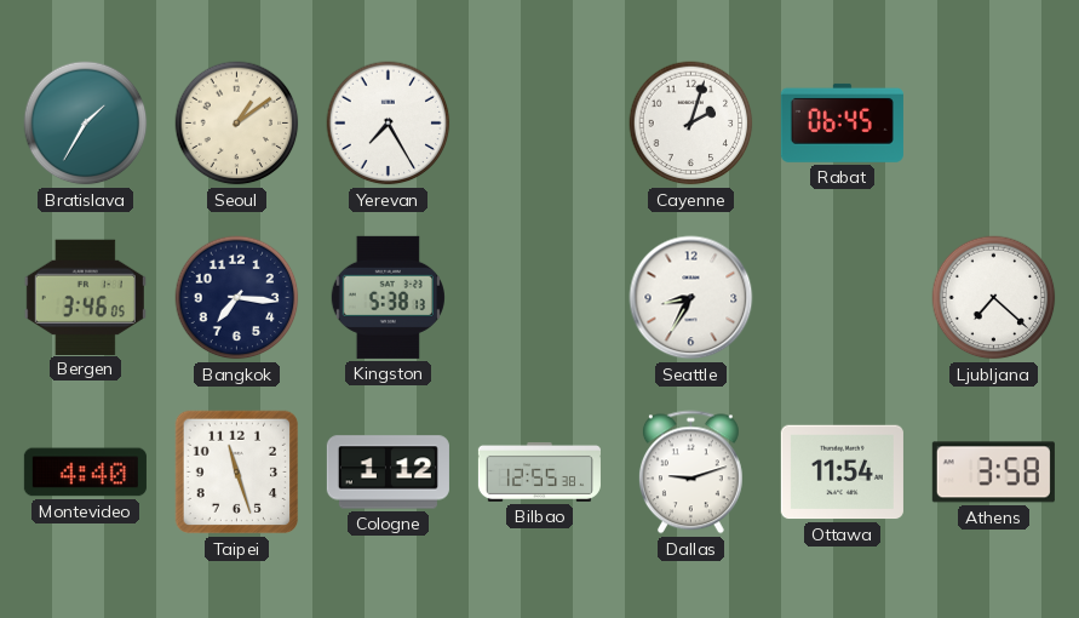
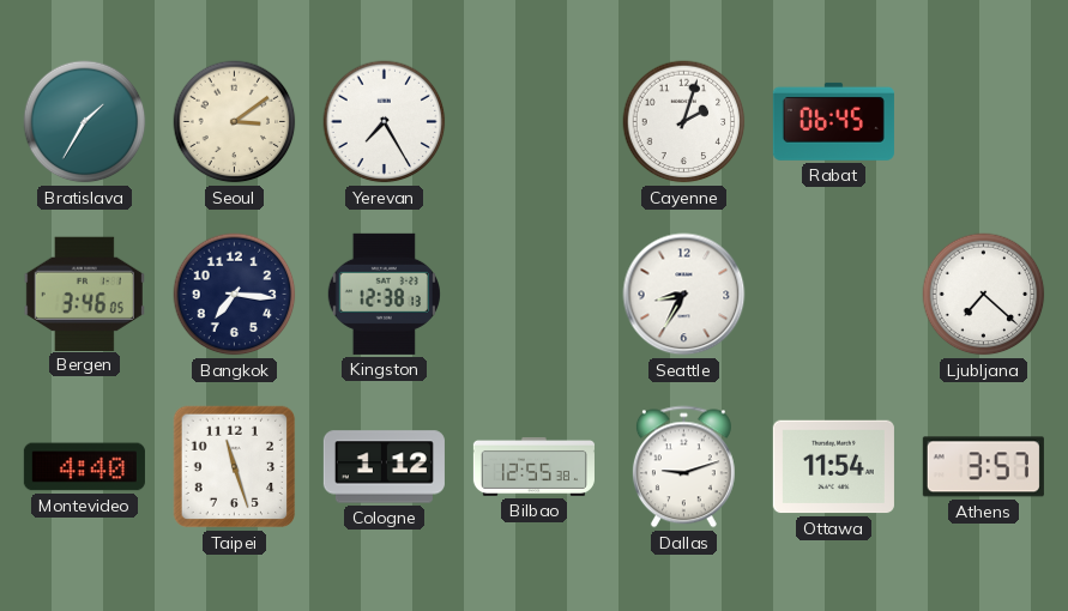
Seoul: 1:09 -> 3:09 (235, 122)
Kingston: 5:38 -> 12:38 (384, 294)
Athens: 3:58 -> 3:57 (983, 467)
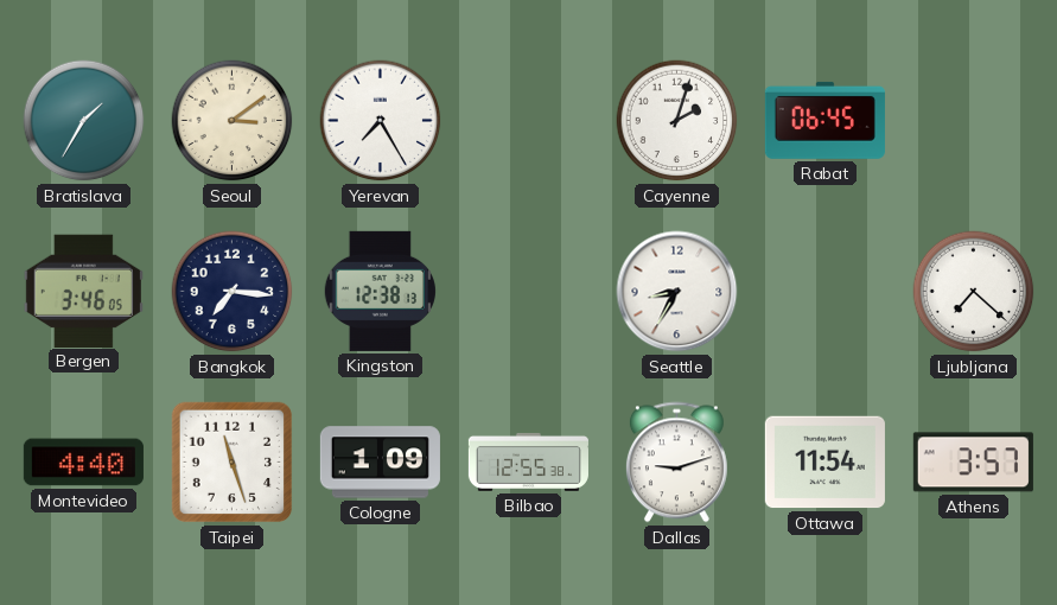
Cologne: 1:12 -> 1:09 (380, 463)
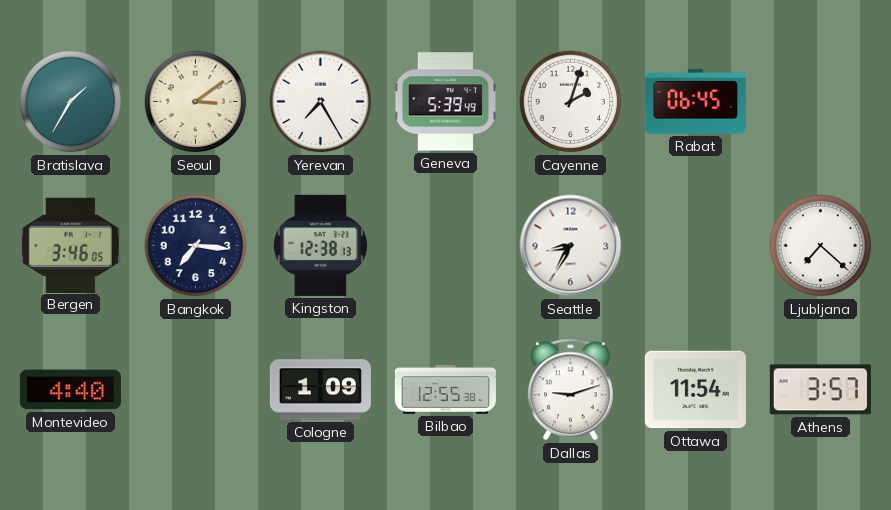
Geneva: none -> 5:39 (445, 102)
Taipei: 11:27 -> none (233, 463)
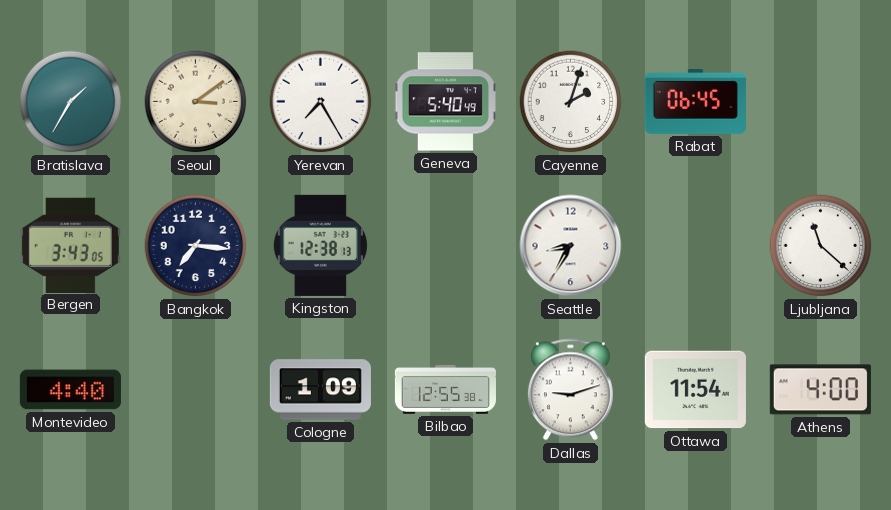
Geneva: 5:39 -> 5:40 (445, 102)
Bergen: 3:46 -> 3:43 (70, 245)
Ljubljana: 7:22 -> 11:22 (821, 246)
Athens: 3:57 -> 4:00 (820, 390)
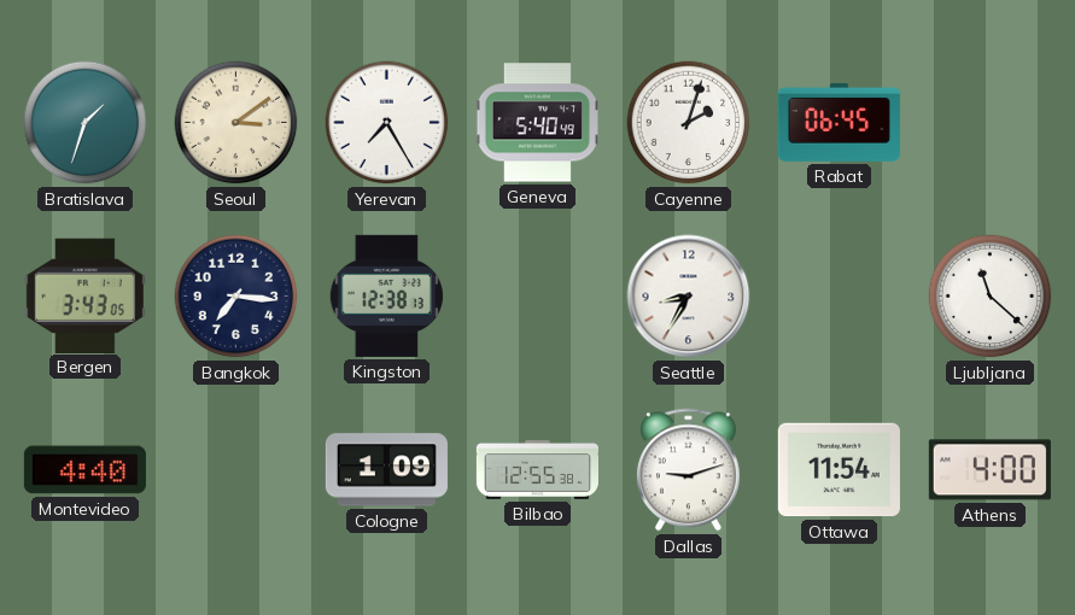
Bratislava: 1:35 -> 1:33 (86, 123)
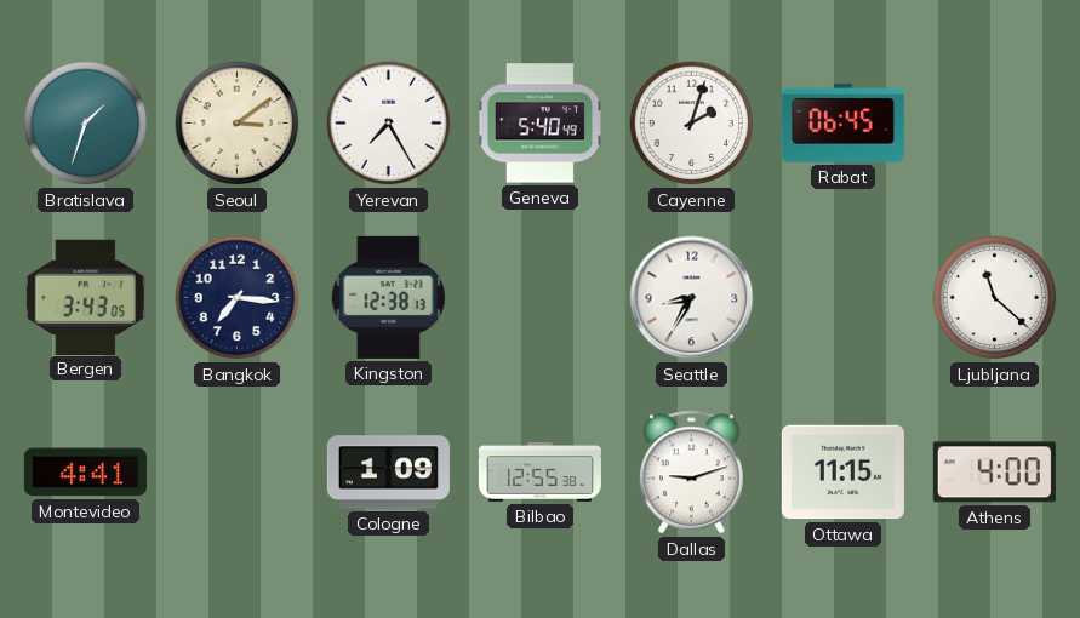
Montevideo: 4:40 -> 4:41 (85, 473)
Ottawa: 11:54 -> 11:15 (842, 473)
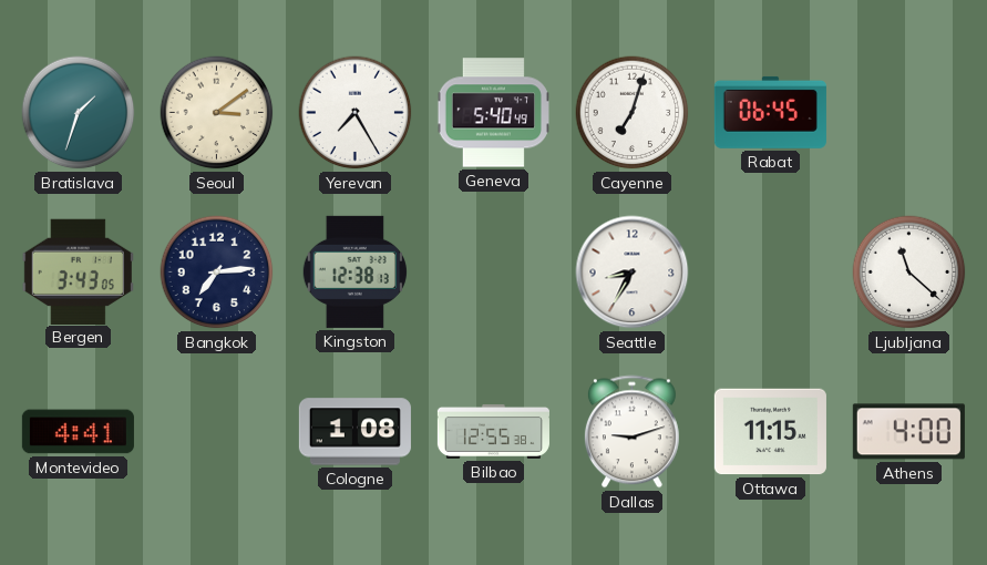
Cayenne: 2:03 -> 7:03 (633, 113)
Bangkok: 7:16 -> 7:14 (217, 273)
Cologne: 1:09 -> 1:08 (354, 432)
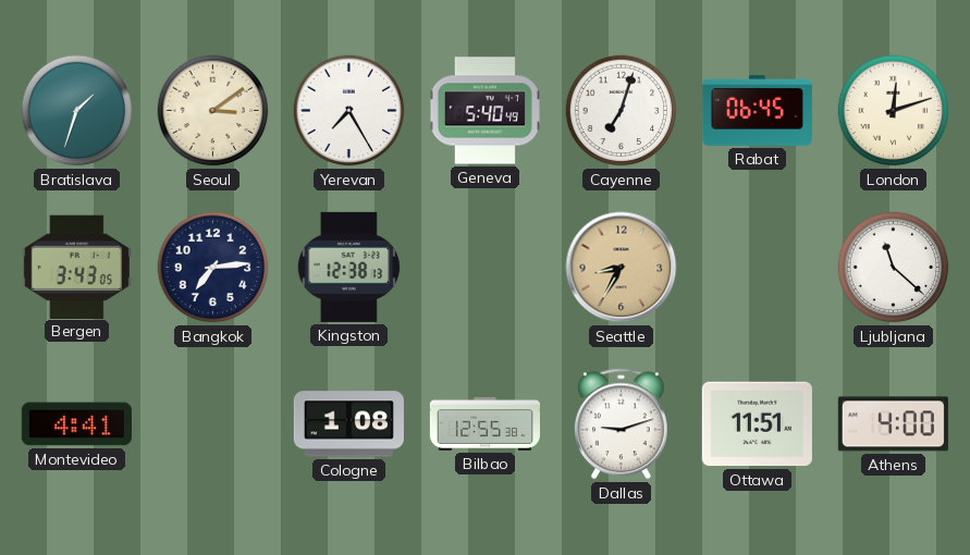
London: none -> 12:12 (894, 111)
Seattle dial: white -> champagne (622, 268)
Ottawa: 11:15 -> 11:51 (757, 424)
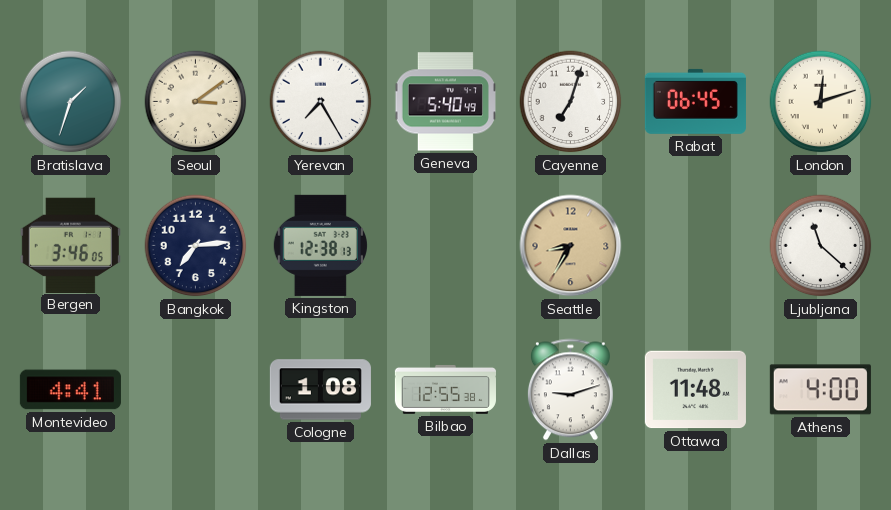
Bergen: 3:43 -> 3:46 (70, 245)
Ottawa: 11:51 -> 11:48 (695, 390)
